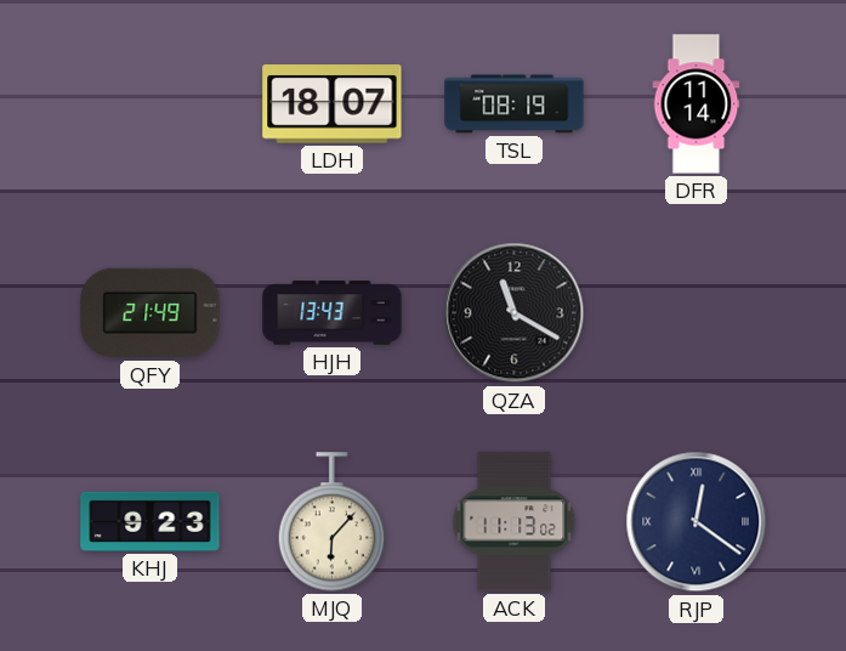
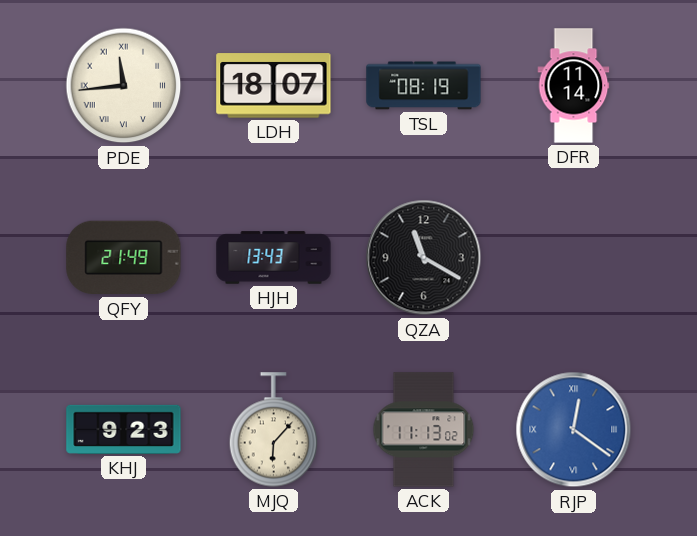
PDE: none -> 11:44 (124, 86)
RJP dial: navy -> blue (574, 430)
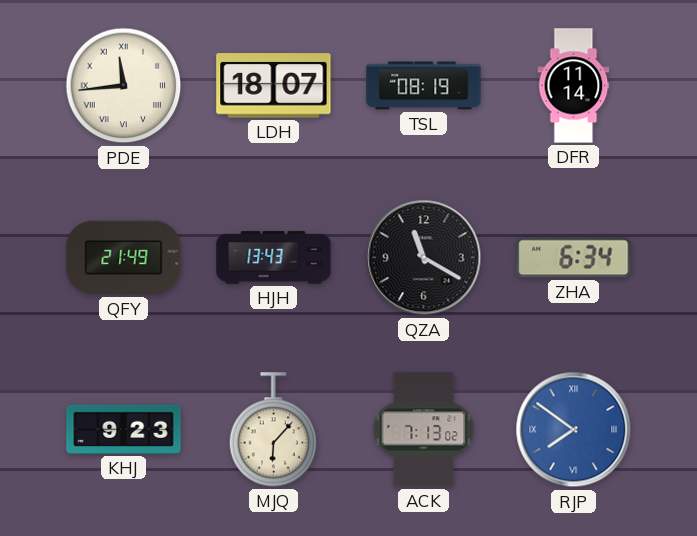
ZHA: none -> 6:34 (574, 258)
ACK: 11:13 -> 7:13 (424, 430)
RJP: 12:21 -> 7:51 (574, 430)
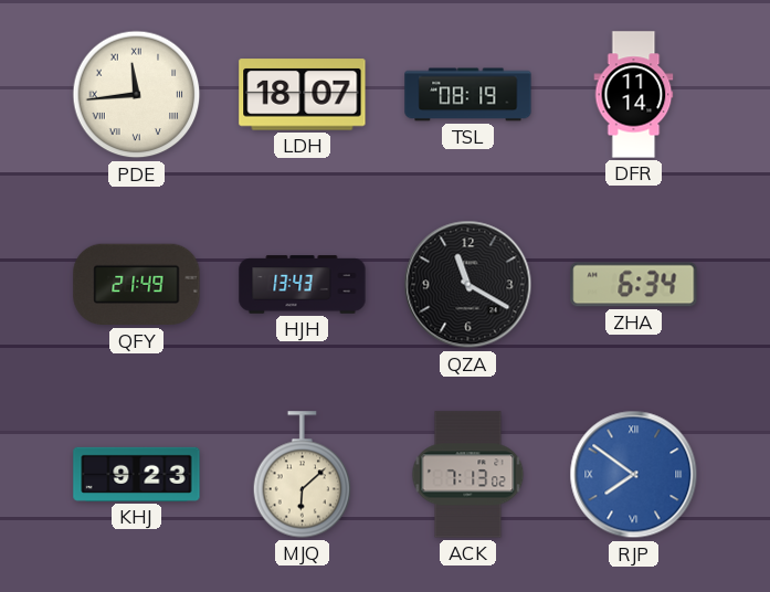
MJQ: 6:07 -> 6:08 (303, 475)
